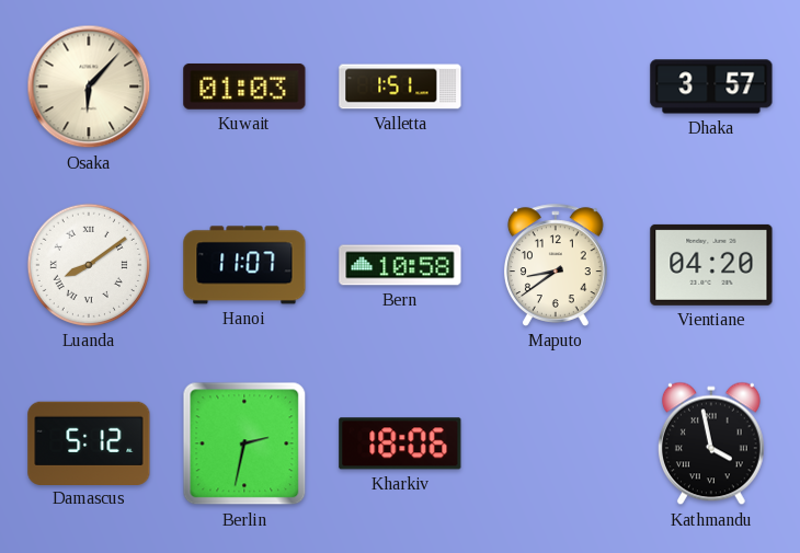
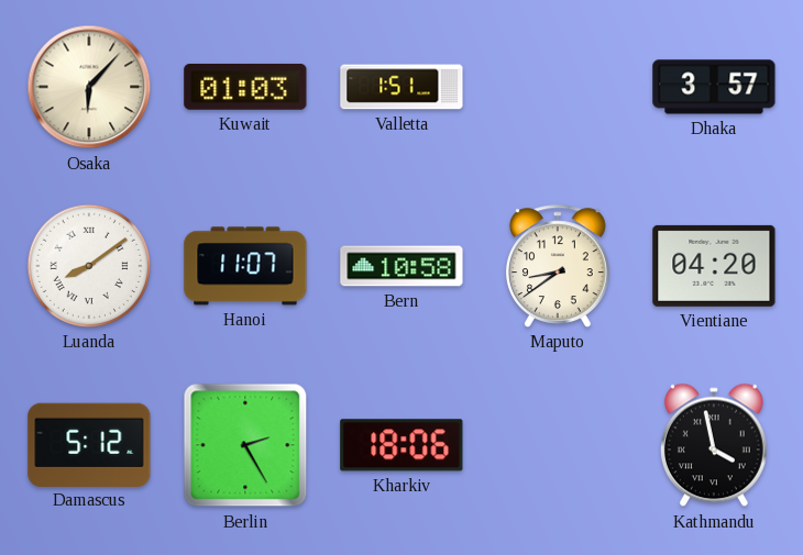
Berlin: 2:32 -> 2:25 (245, 445)
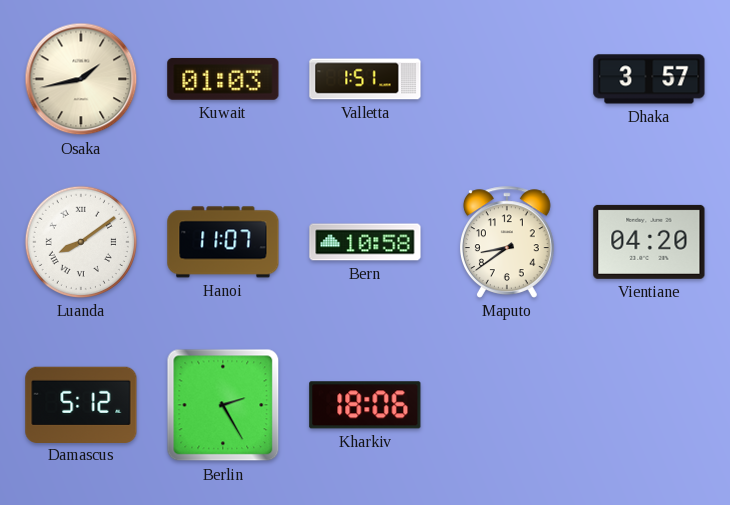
Osaka: 6:07 -> 1:43 (81, 79)
Kathmandu: 3:58 -> none (714, 445)
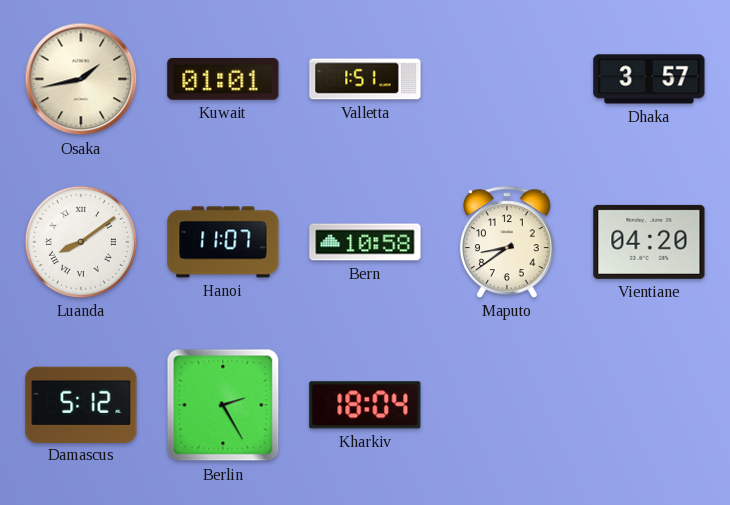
Kuwait: 01:03 -> 01:01 (223, 79)
Kharkiv: 18:06 -> 18:04 (365, 405)
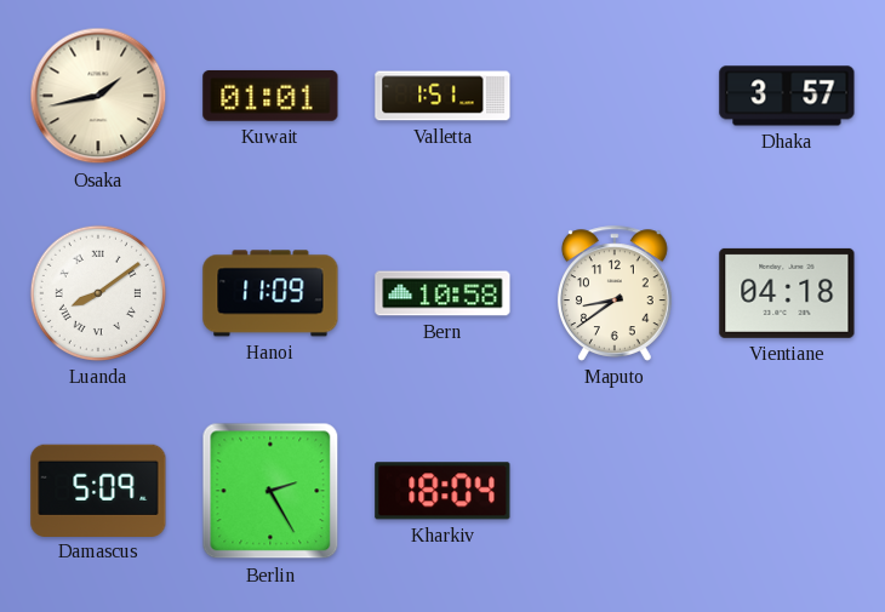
Hanoi: 11:07 -> 11:09 (270, 293)
Vientiane: 04:20 -> 04:18 (787, 293)
Damascus: 5:12 -> 5:09 (98, 490)
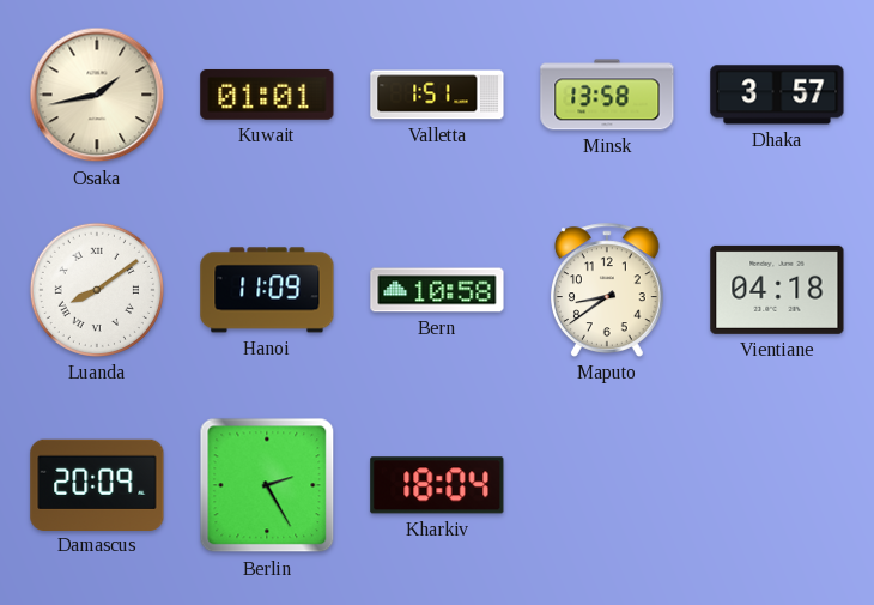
Minsk: none -> 13:58 (607, 95)
Damascus: 5:09 -> 20:09 (97, 484)
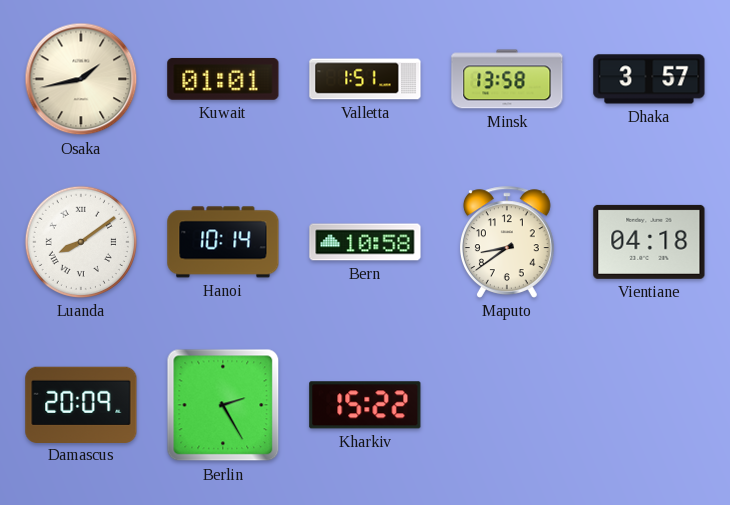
Hanoi: 11:09 -> 10:14 (223, 242)
Kharkiv: 18:04 -> 15:22 (365, 405)
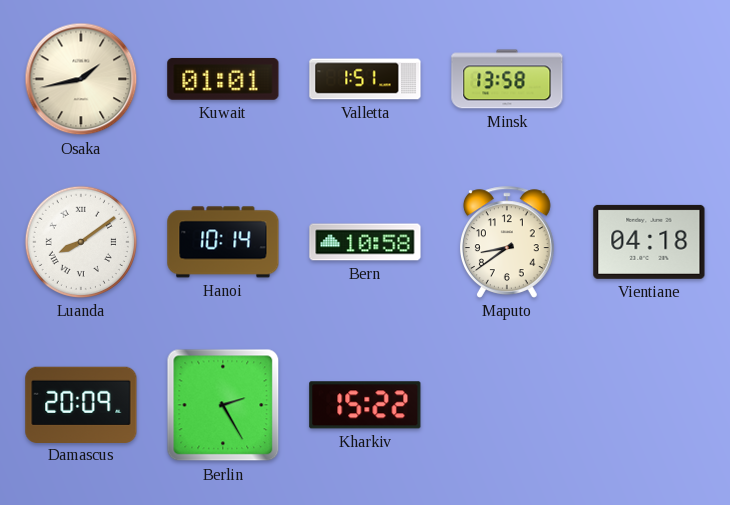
Dhaka: 3:57 -> none (649, 79)
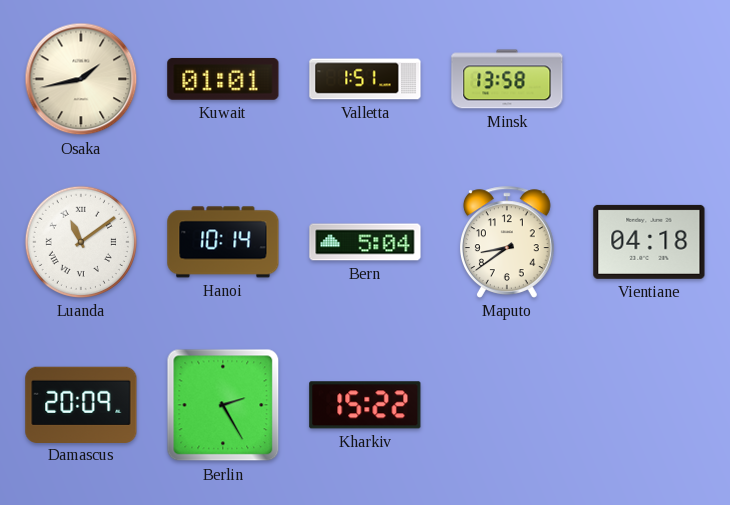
Luanda: 8:09 -> 11:09 (81, 242)
Bern: 10:58 -> 5:04 (365, 242)
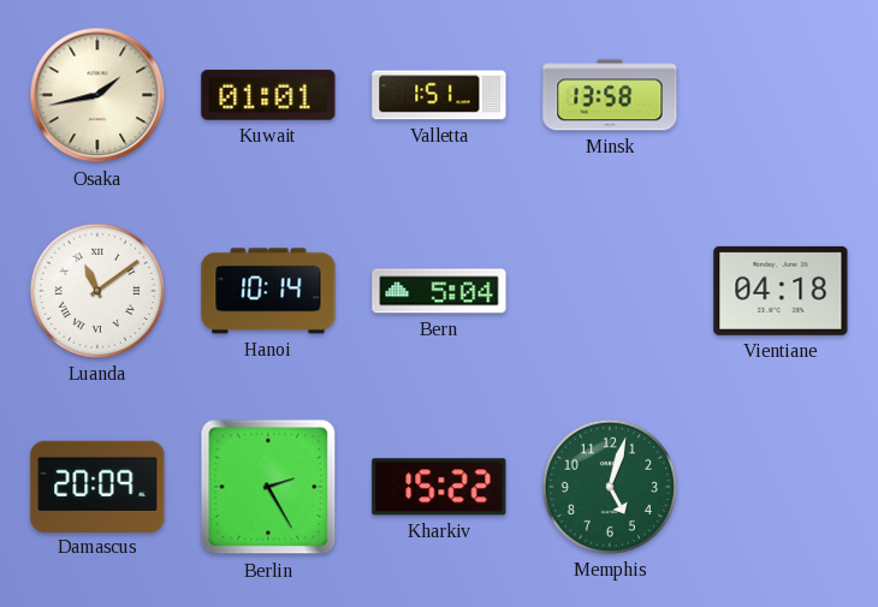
Maputo: 8:39 -> none (507, 242)
Memphis: none -> 5:03 (610, 487)
